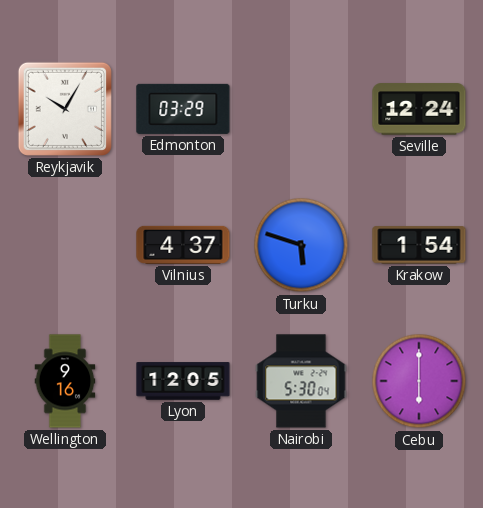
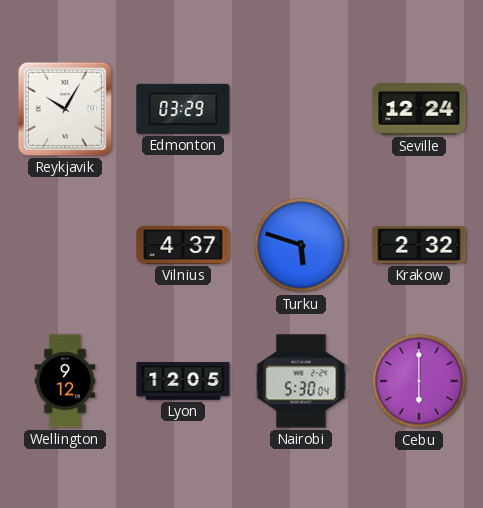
Krakow: 1:54 -> 2:32 (419, 245)
Wellington: 9:16 -> 9:12 (65, 381)
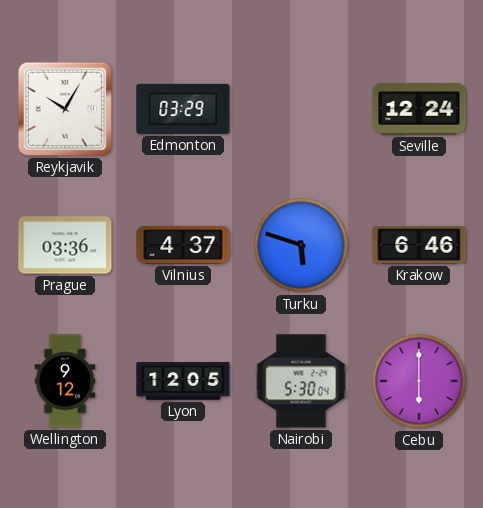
Prague: none -> 03:36 (65, 245)
Krakow: 2:32 -> 6:46 (419, 245)
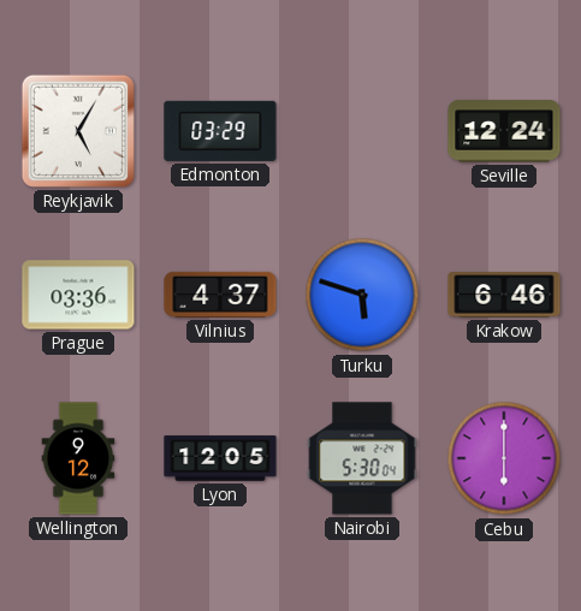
Reykjavik: 10:05 -> 5:05 (78, 131)
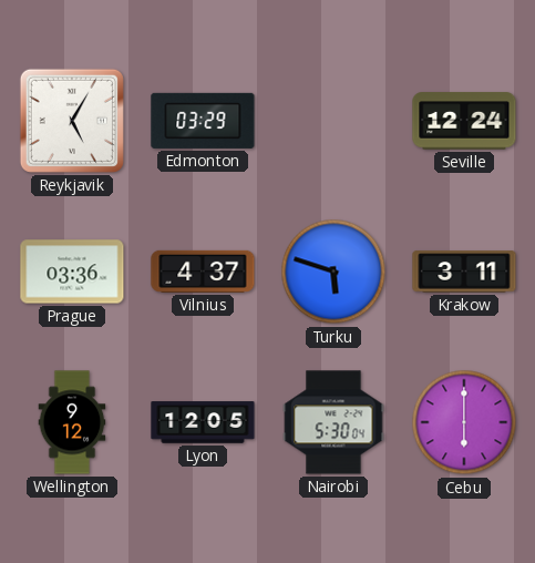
Krakow: 6:46 -> 3:11 (464, 272)
